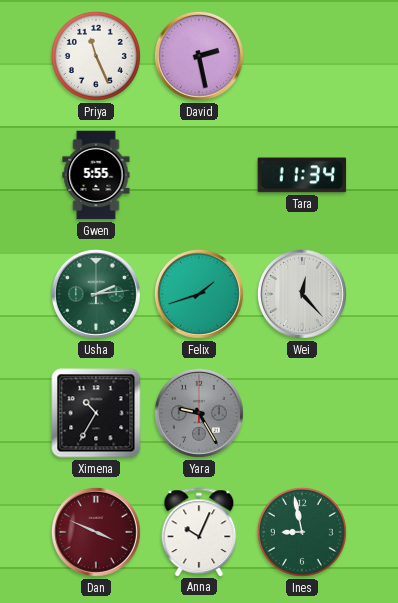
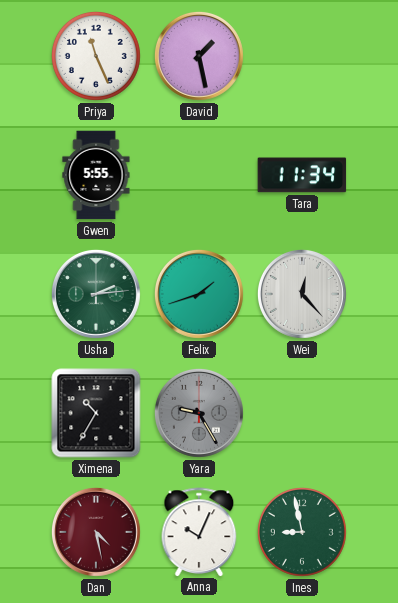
David: 2:28 -> 1:28 (199, 56)
Dan: 3:49 -> 4:28 (96, 532)
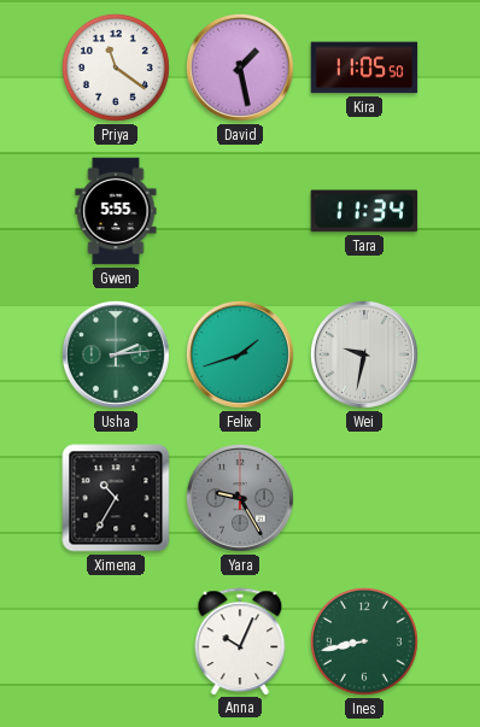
Priya: 11:26 -> 11:21 (116, 68)
Kira: none -> 11:05 (364, 68)
Wei: 12:23 -> 9:32 (364, 354)
Dan: 4:28 -> none (96, 532)
Ines: 8:58 -> 8:43 (364, 641)
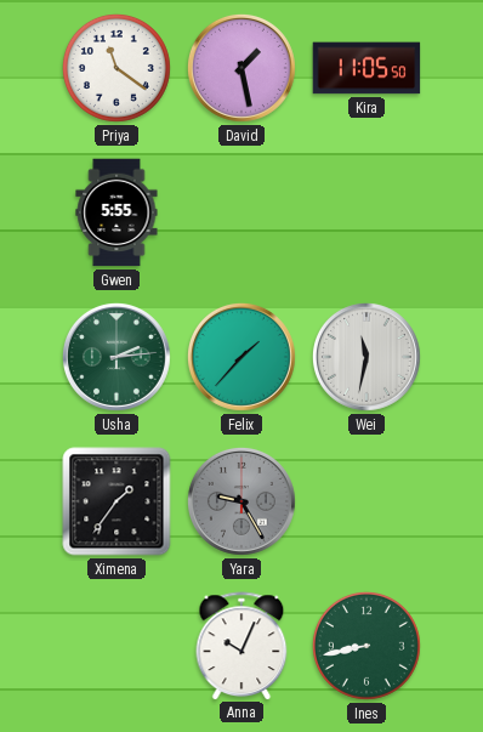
Tara: 11:34 -> none (364, 211)
Felix: 1:42 -> 1:37 (241, 357)
Wei: 9:32 -> 11:32 (366, 357)
Ximena: 10:35 -> 1:36 (117, 501)
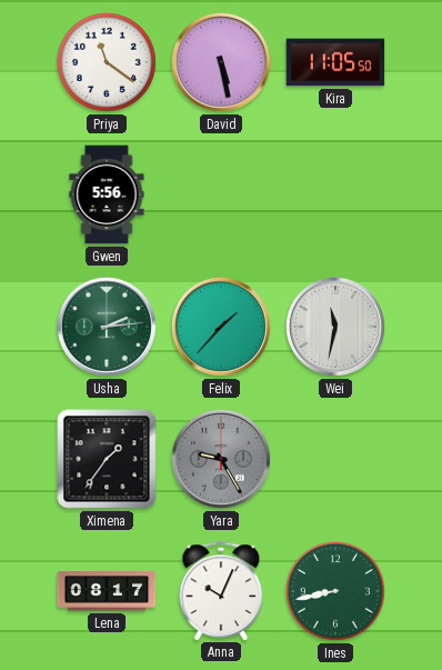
David: 1:28 -> 5:28 (221, 62)
Gwen: 5:55 -> 5:56 (107, 194)
Lena: none -> 08:17 (107, 591)
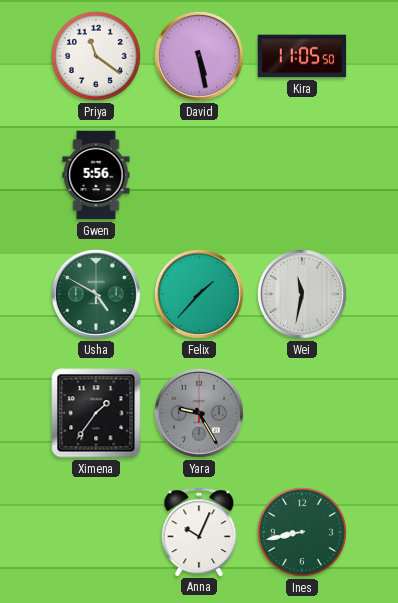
Usha: 2:14 -> 4:50 (96, 294)
Lena: 08:17 -> none (107, 591)
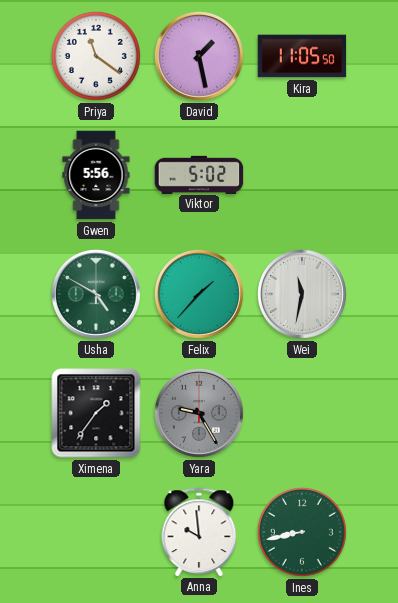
David: 5:28 -> 1:28 (199, 56)
Viktor: none -> 5:02 (199, 174)
Anna: 10:04 -> 9:59 (199, 532)
